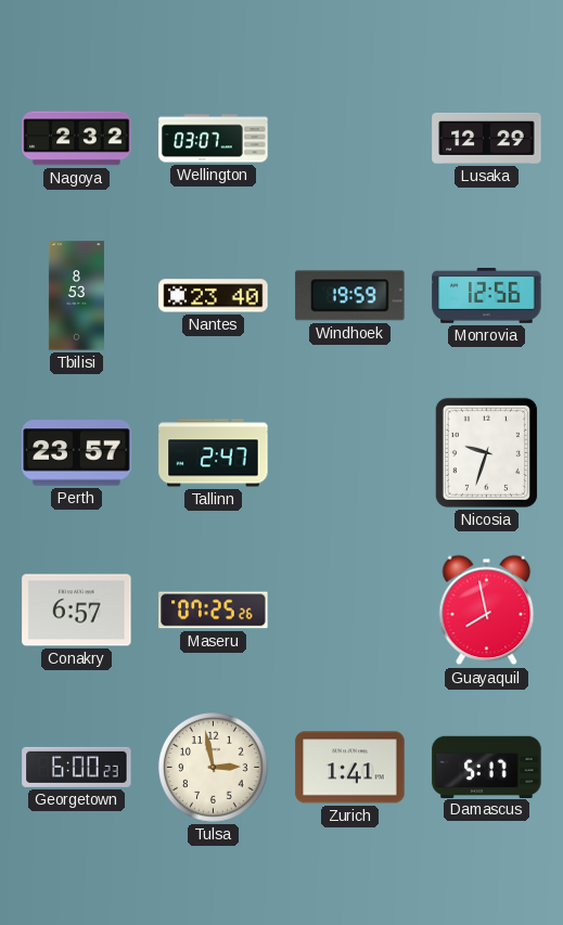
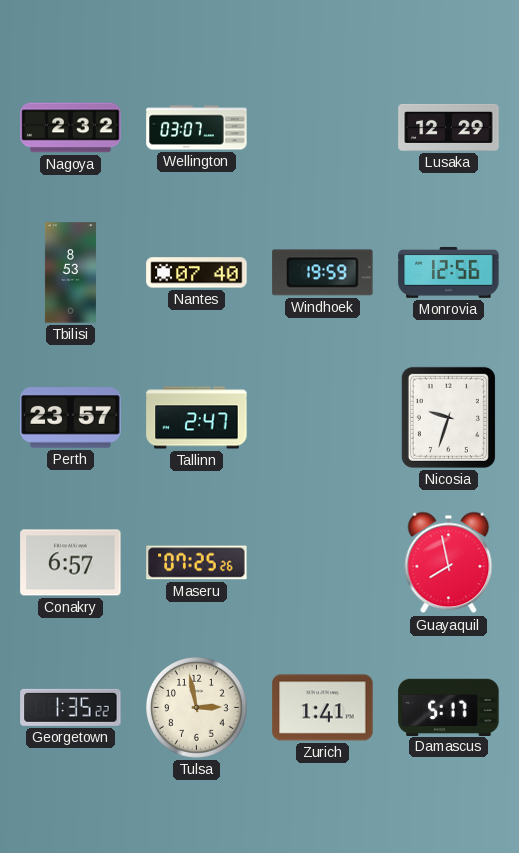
Nantes: 23:40 -> 07:40 (197, 273)
Georgetown: 6:00 -> 1:35 (71, 707)
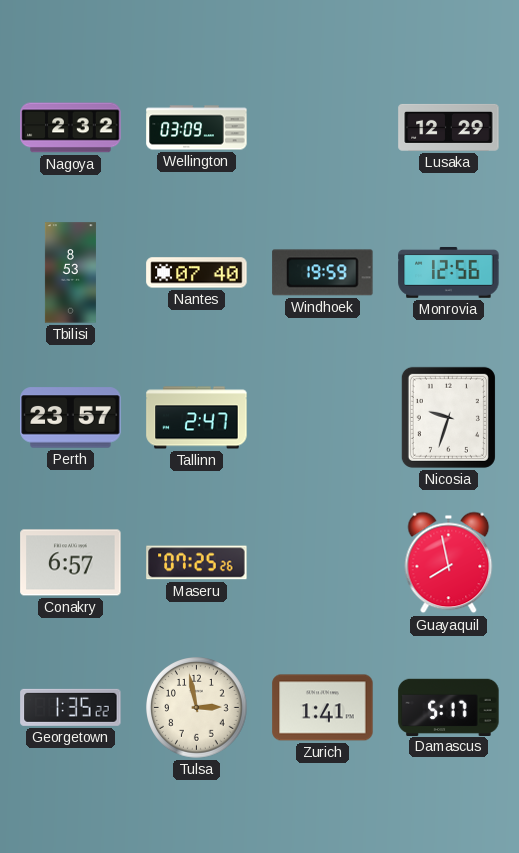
Wellington: 03:07 -> 03:09 (197, 128)
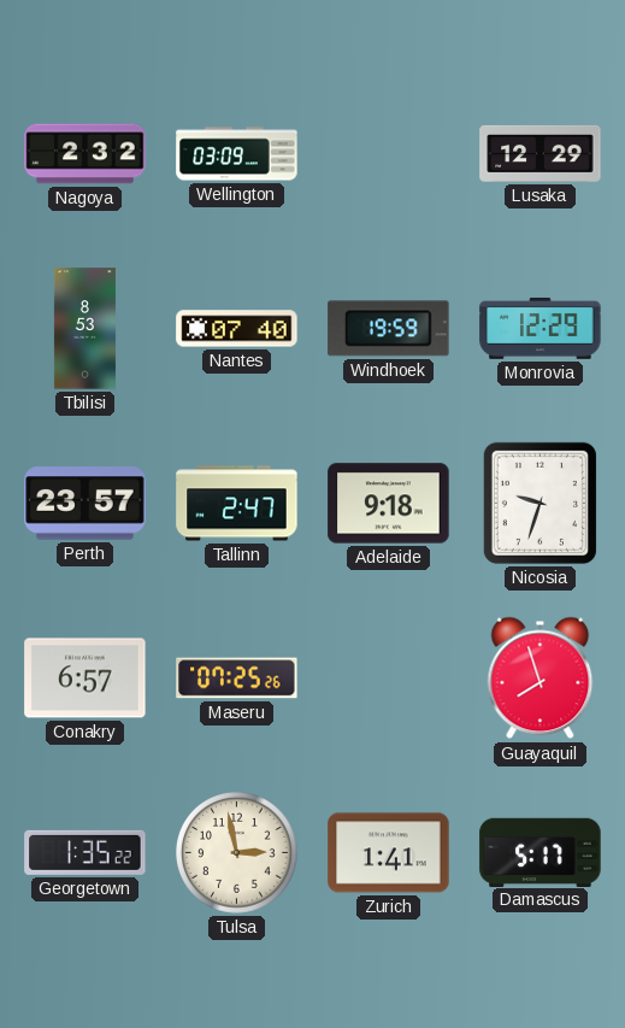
Monrovia: 12:56 -> 12:29 (541, 328)
Adelaide: none -> 9:18 (389, 504)
Guayaquil: 7:58 -> 7:57 (541, 679)
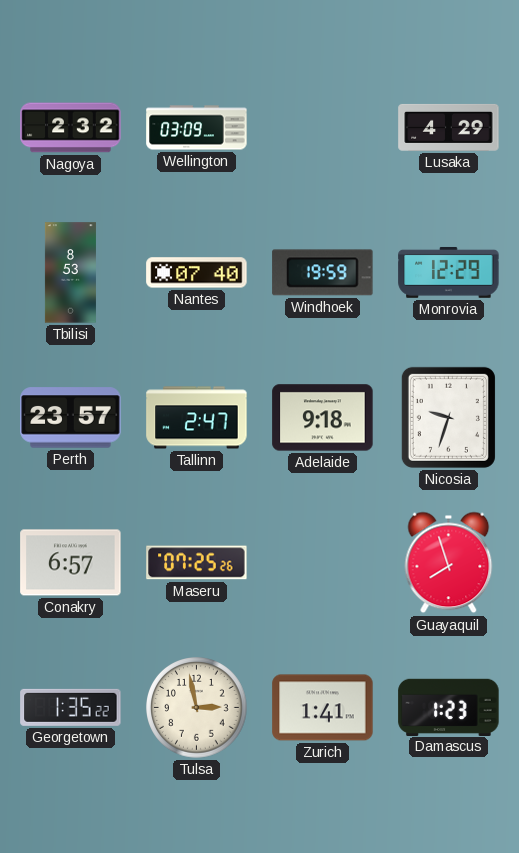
Lusaka: 12:29 -> 4:29 (449, 127)
Damascus: 5:17 -> 1:23 (449, 707)
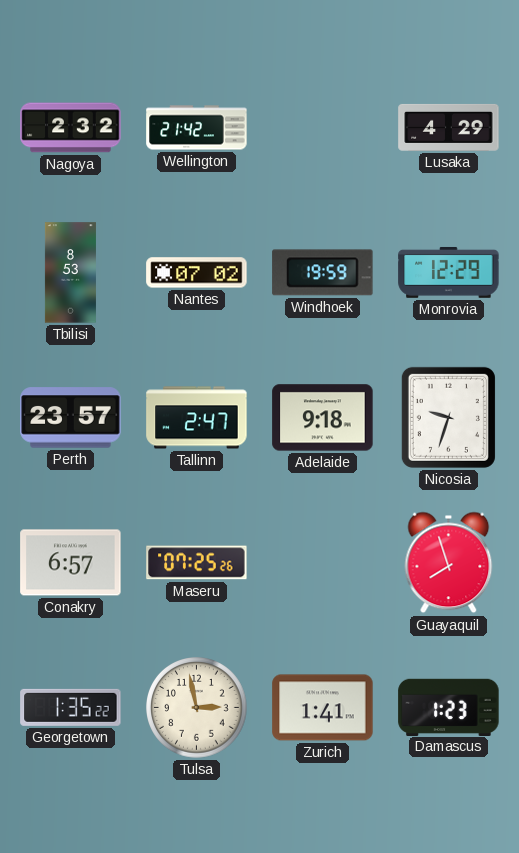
Wellington: 03:09 -> 21:42 (197, 128)
Nantes: 07:40 -> 07:02 (197, 273)
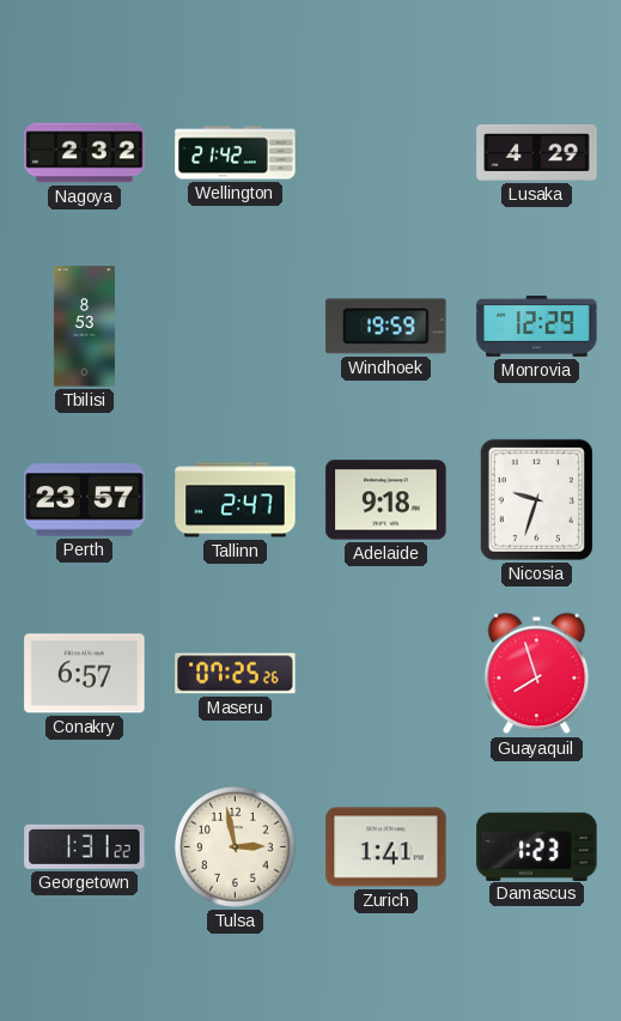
Nantes: 07:02 -> none (197, 273)
Georgetown: 1:35 -> 1:31 (85, 846)
